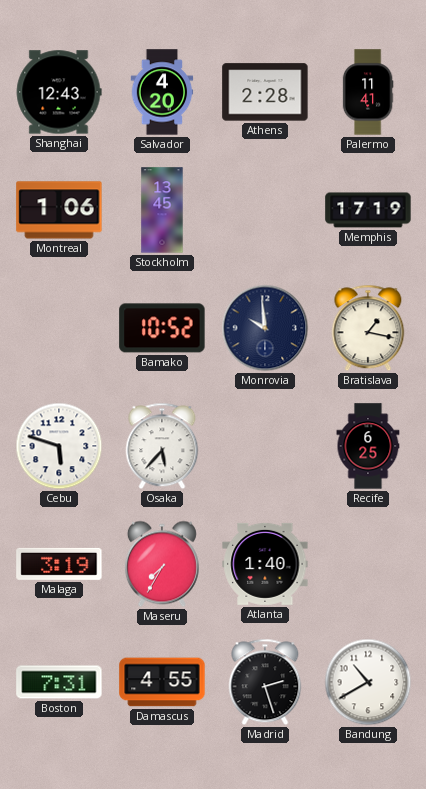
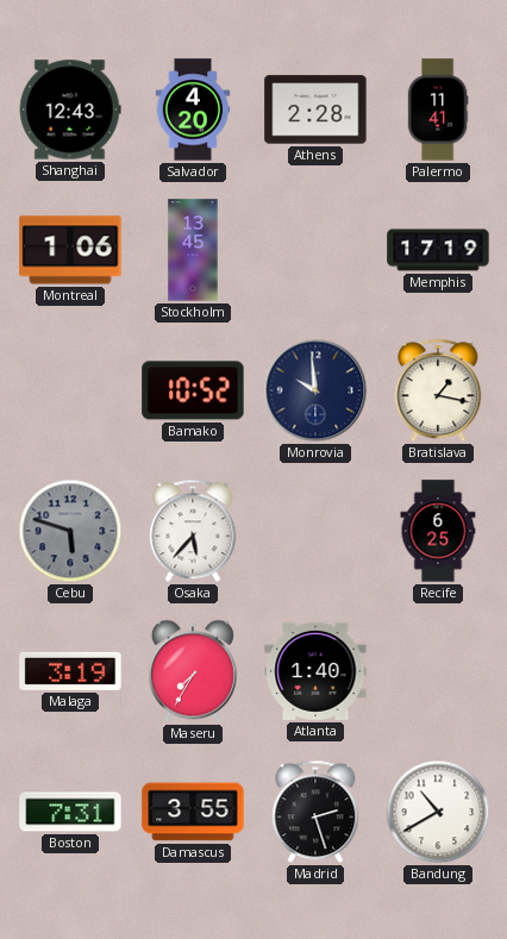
Cebu dial: white -> grey (70, 531)
Damascus: 4:55 -> 3:55 (193, 812)
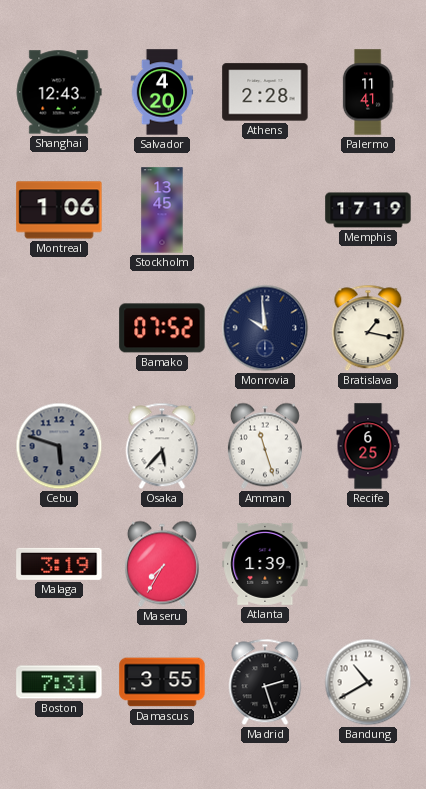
Bamako: 10:52 -> 07:52 (162, 328)
Amman: none -> 11:27 (265, 446)
Atlanta: 1:40 -> 1:39 (265, 564)
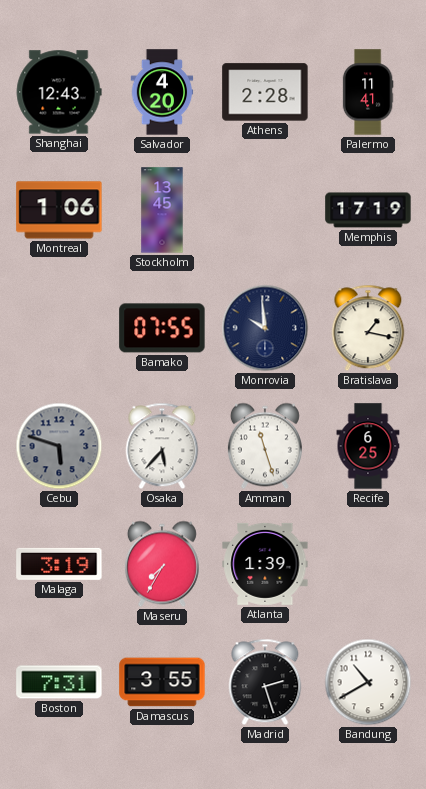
Bamako: 07:52 -> 07:55 (162, 328)
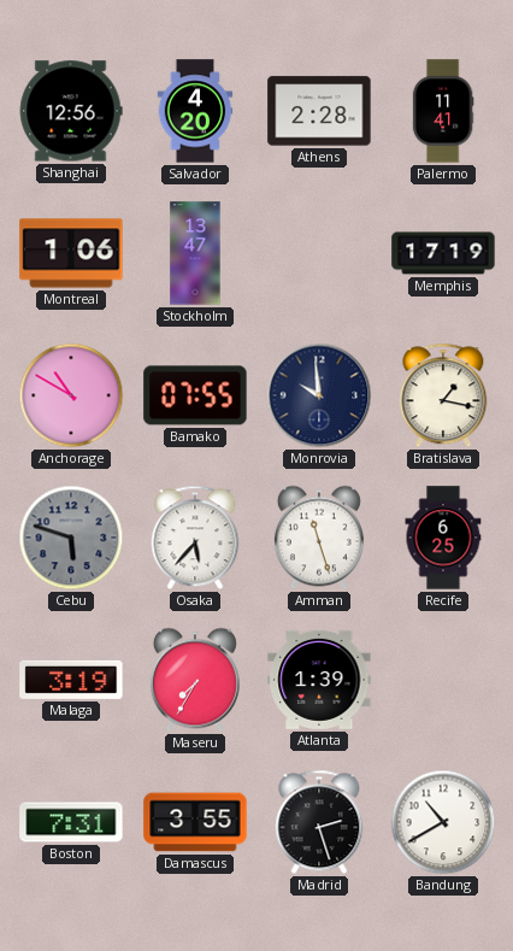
Shanghai: 12:43 -> 12:56 (71, 111)
Stockholm: 13:45 -> 13:47 (195, 253)
Anchorage: none -> 10:50 (71, 395)
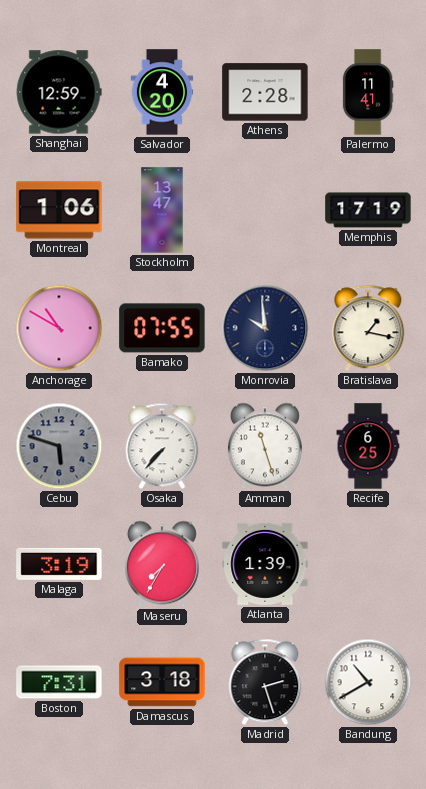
Shanghai: 12:56 -> 12:59 (59, 92)
Osaka: 5:37 -> 7:37 (162, 446)
Damascus: 3:55 -> 3:18 (162, 682)
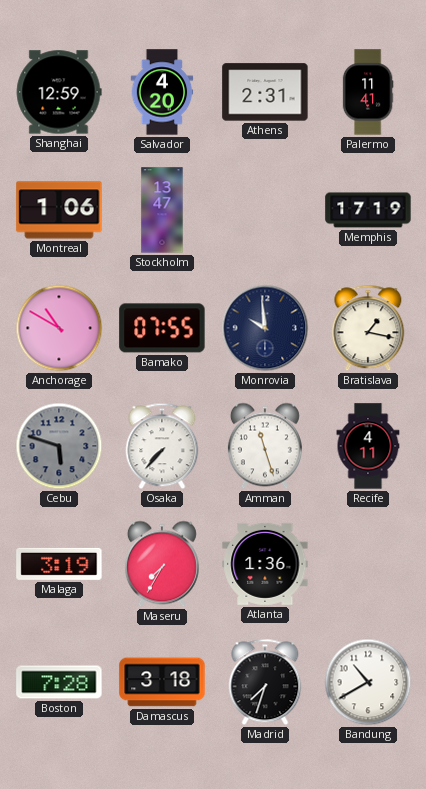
Athens: 2:28 -> 2:31 (265, 92)
Recife: 6:25 -> 4:11 (368, 446)
Atlanta: 1:39 -> 1:36 (265, 564)
Boston: 7:31 -> 7:28 (59, 682)
Madrid: 2:27 -> 7:33 (265, 682)
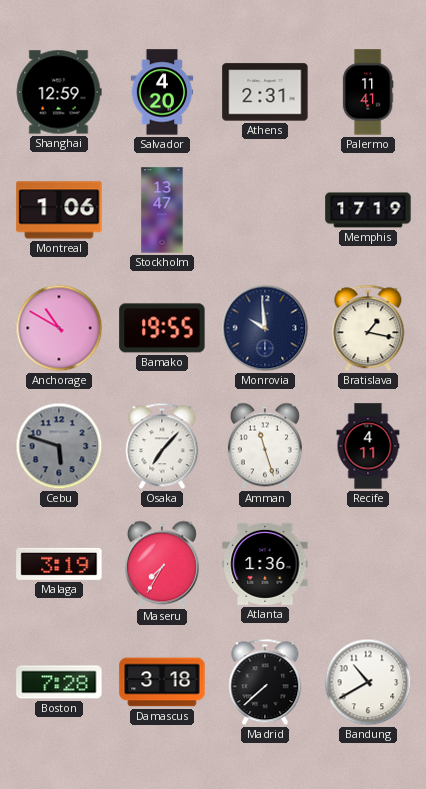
Bamako: 07:55 -> 19:55 (162, 328)
Osaka: 7:37 -> 7:07 (162, 446)
Madrid: 7:33 -> 7:38 (265, 682)
